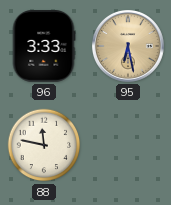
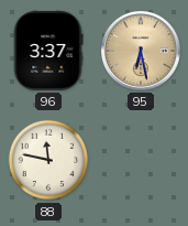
96: 3:33 -> 3:37 (48, 51)
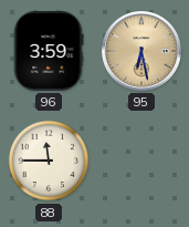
96: 3:37 -> 3:59 (49, 51)
88: 11:47 -> 11:45 (49, 161)
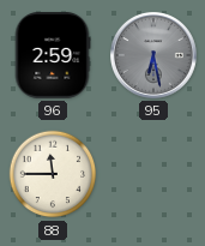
96: 3:59 -> 2:59 (53, 55)
95 dial: champagne -> grey (155, 56)
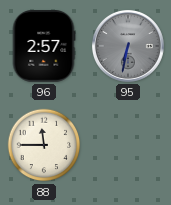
96: 2:59 -> 2:57 (44, 46)
95: 6:28 -> 6:32 (129, 47)
